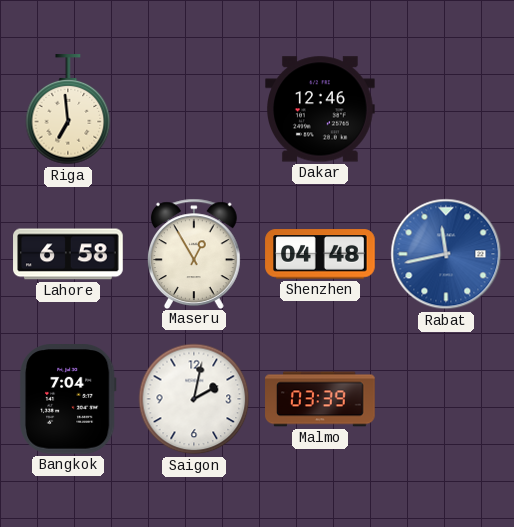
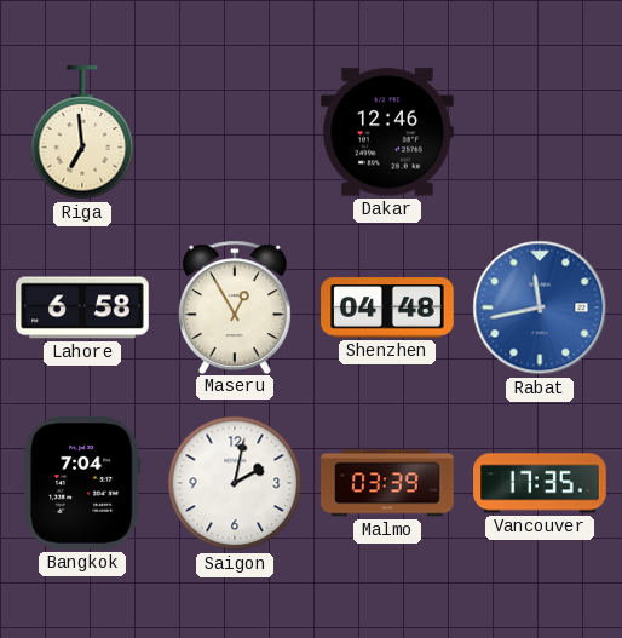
Vancouver: none -> 17:35 (540, 483)
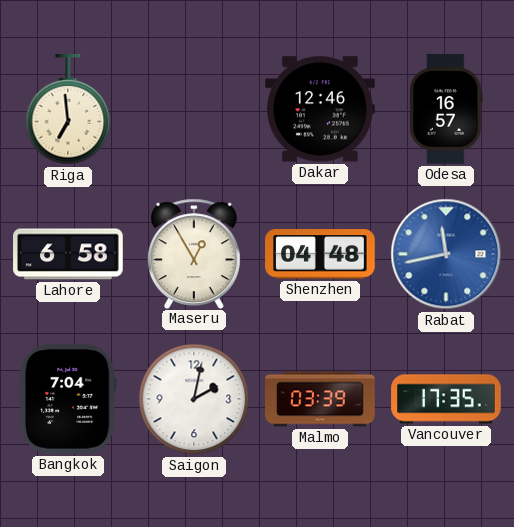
Odesa: none -> 16:57 (446, 109)
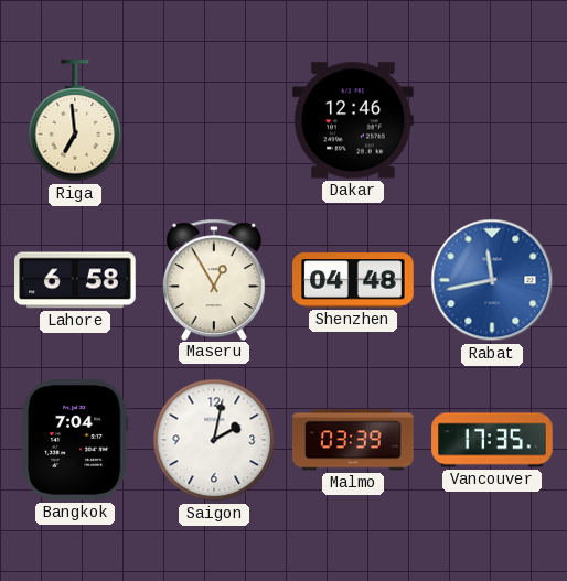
Odesa: 16:57 -> none (446, 109)
